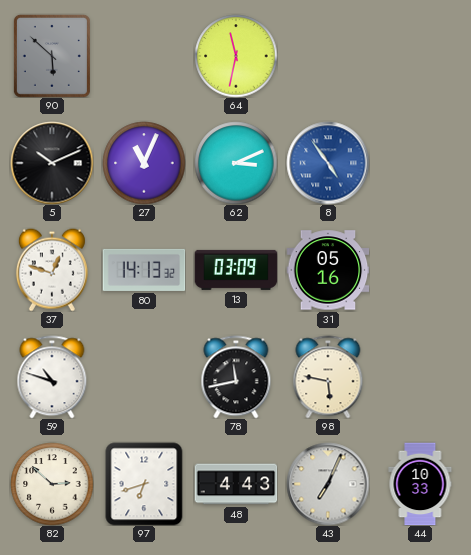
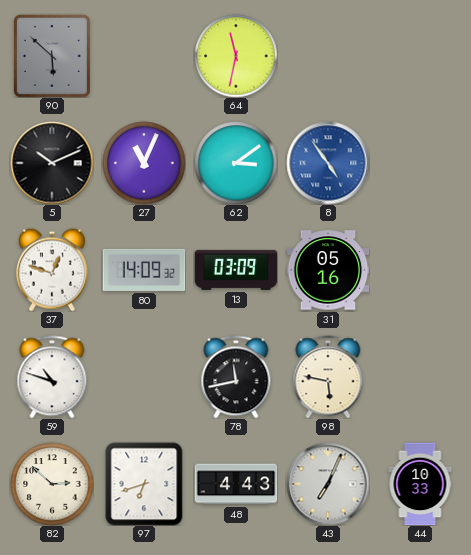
62: 3:11 -> 3:09 (236, 163)
80: 14:13 -> 14:09 (144, 270)
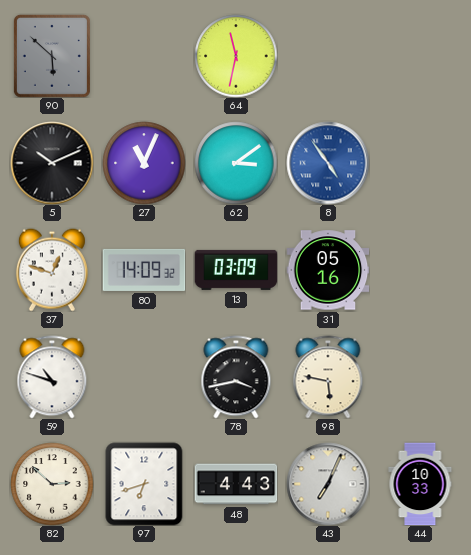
78: 11:43 -> 3:43 (236, 377)
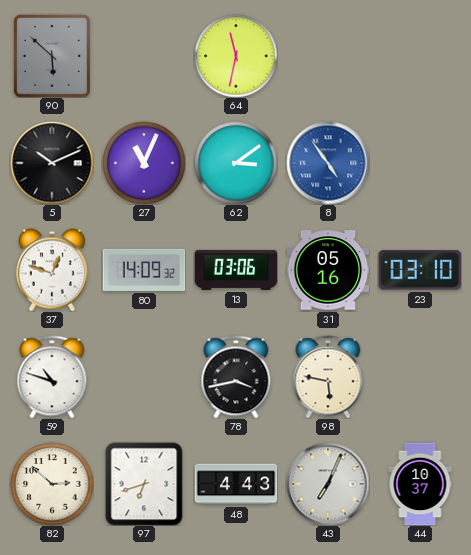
13: 03:09 -> 03:06 (236, 270)
23: none -> 03:10 (420, 270)
44: 10:33 -> 10:37 (420, 484)
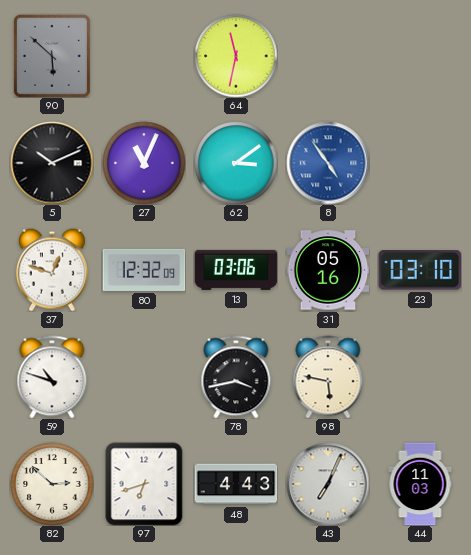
80: 14:09 -> 12:32 (144, 270)
44: 10:37 -> 11:03 (420, 484)
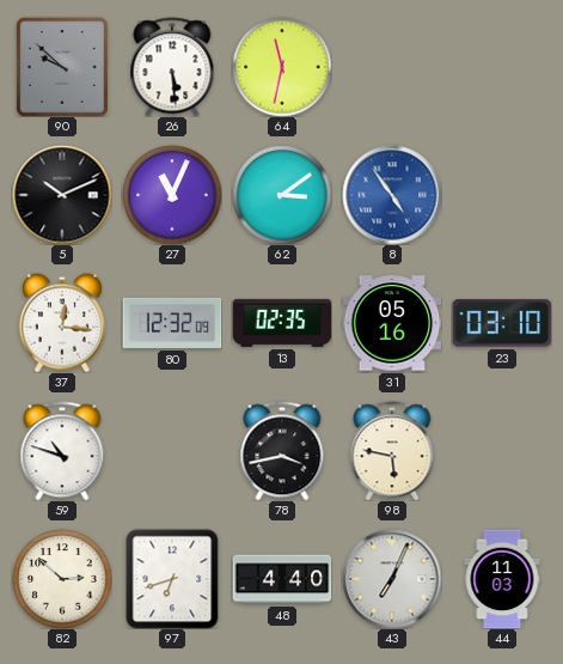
90: 5:52 -> 9:52 (62, 67)
26: none -> 5:29 (172, 67)
37: 12:48 -> 12:16 (62, 323)
13: 03:06 -> 02:35 (282, 323)
48: 4:43 -> 4:40 (282, 579)
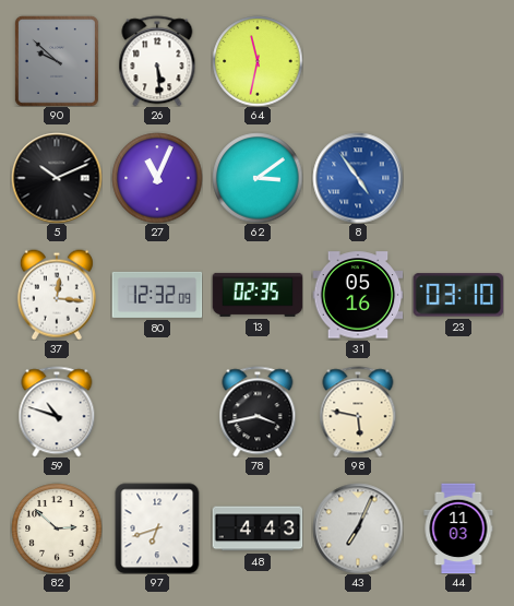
48: 4:40 -> 4:43 (258, 528)
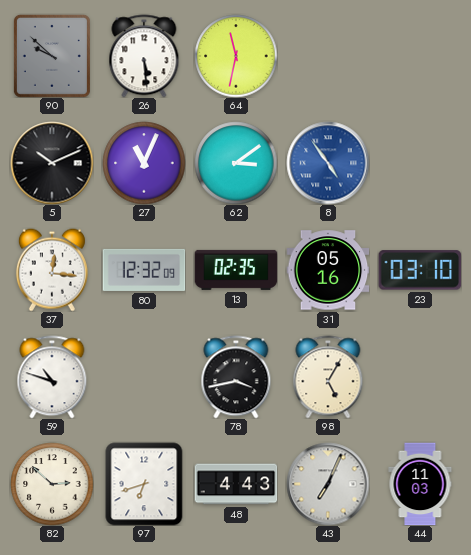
98: 5:47 -> 5:05 (328, 377)
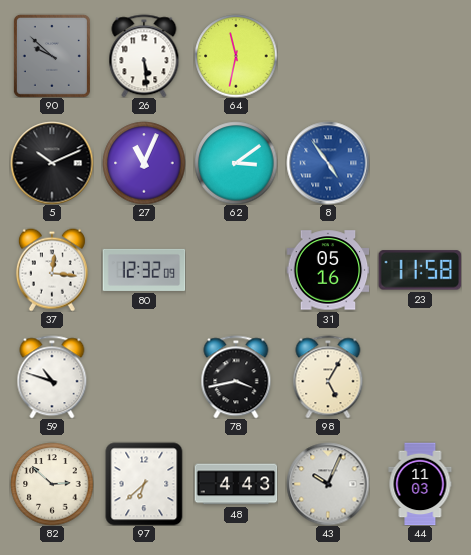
13: 02:35 -> none (236, 270)
23: 03:10 -> 11:58 (420, 270)
97: 6:42 -> 6:38 (144, 484)
43: 7:04 -> 10:04 (328, 484)
